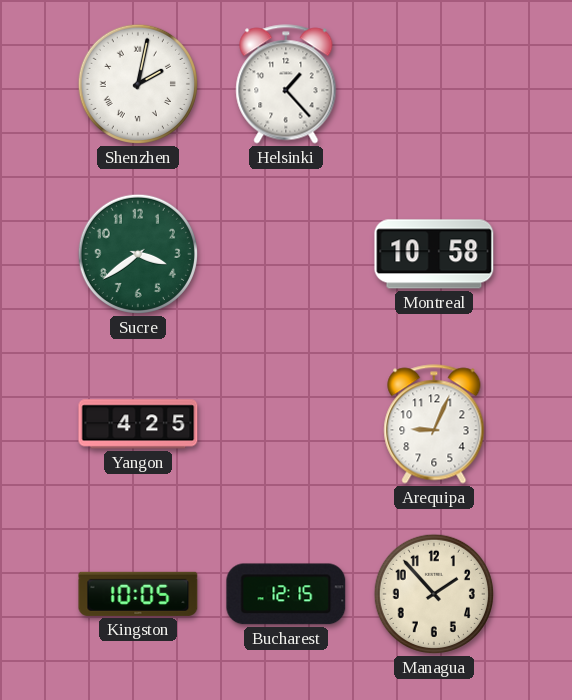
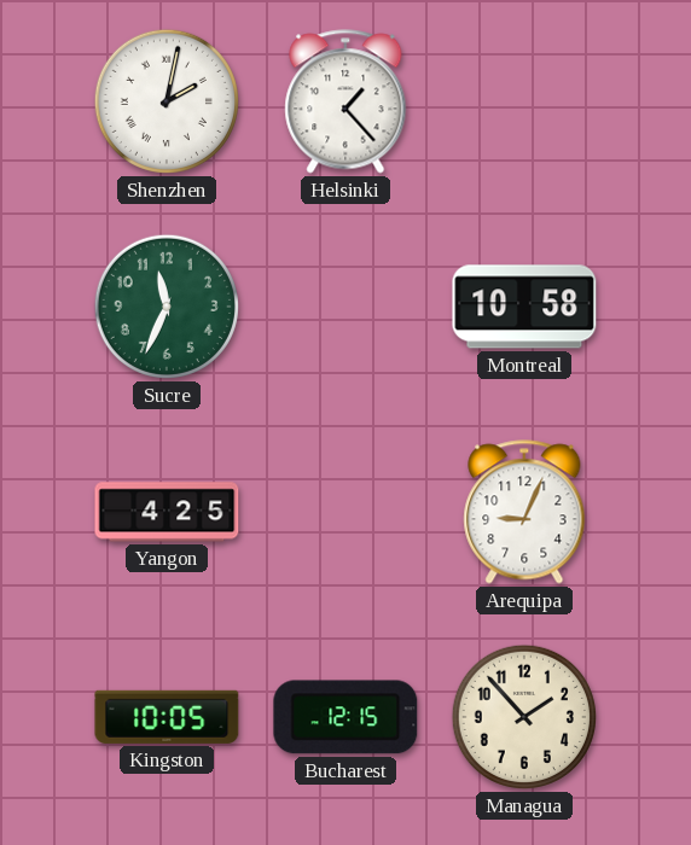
Sucre: 3:39 -> 11:34 (167, 307)
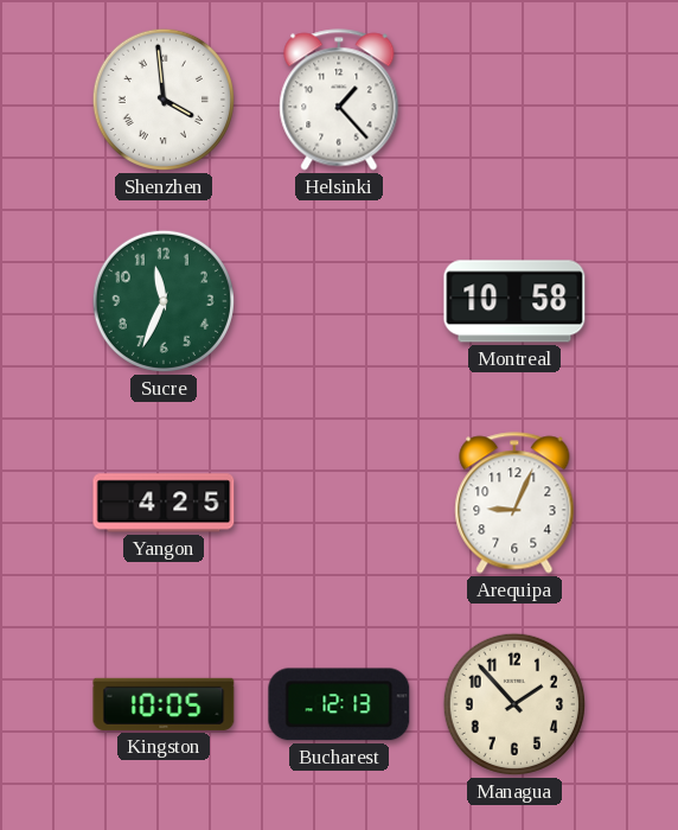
Shenzhen: 2:02 -> 3:59 (164, 100)
Bucharest: 12:15 -> 12:13 (339, 704)
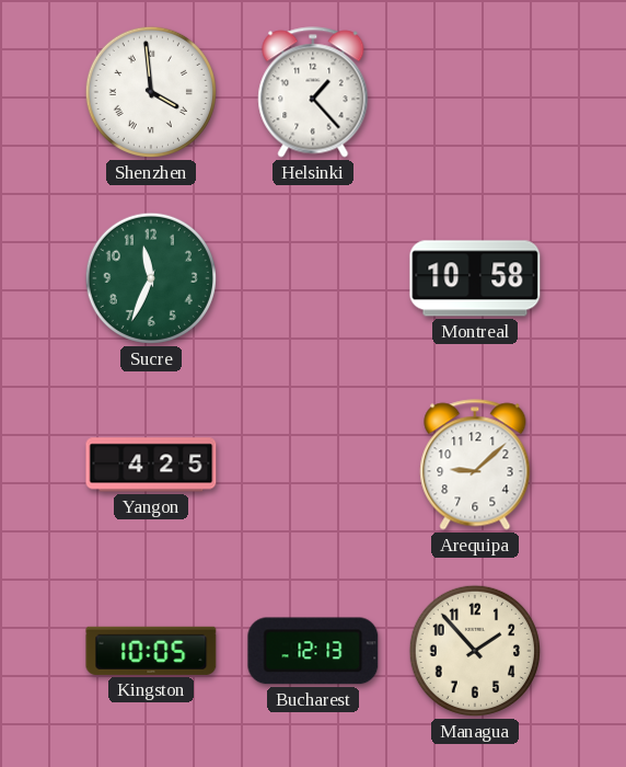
Arequipa: 9:04 -> 9:08 (475, 465)
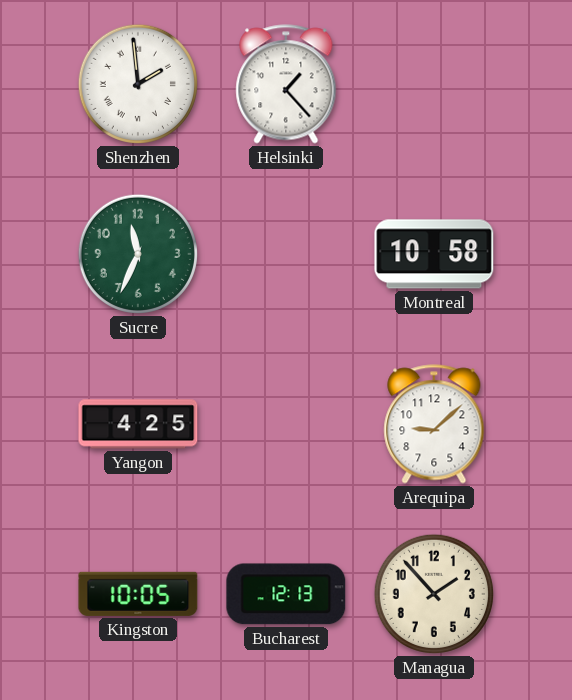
Shenzhen: 3:59 -> 1:59 (138, 84)
